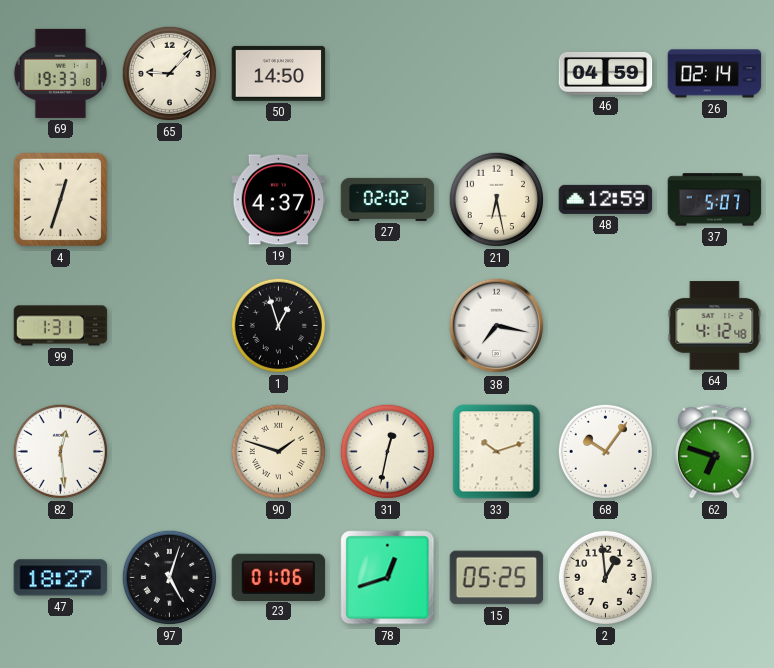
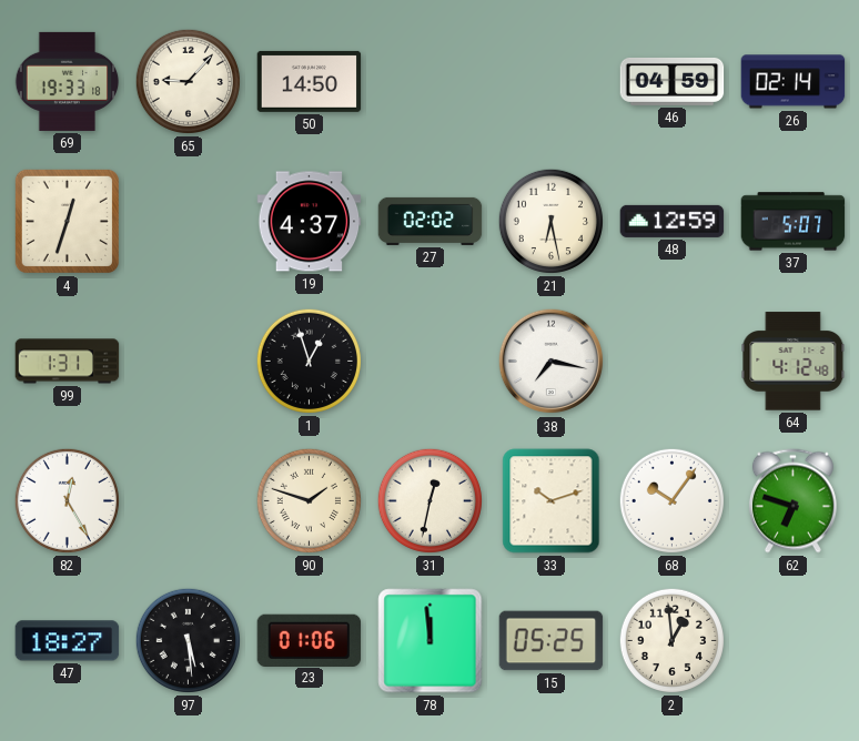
82: 12:29 -> 12:25 (67, 500)
97: 5:03 -> 5:29 (188, 640)
78: 12:42 -> 11:59 (431, 641)
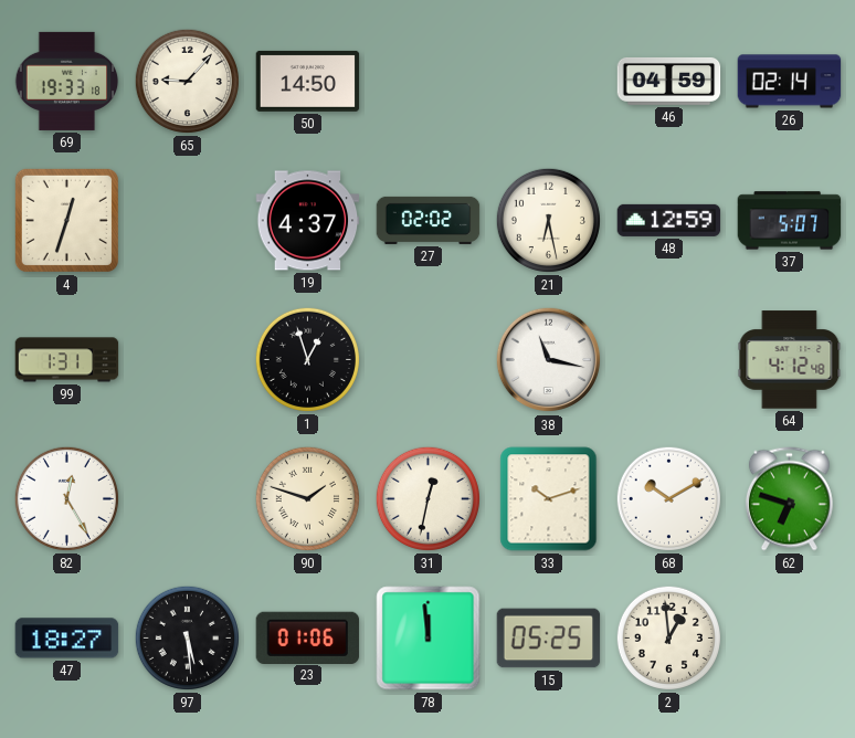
38: 7:17 -> 11:17 (549, 360)
68: 10:06 -> 10:10 (668, 498)
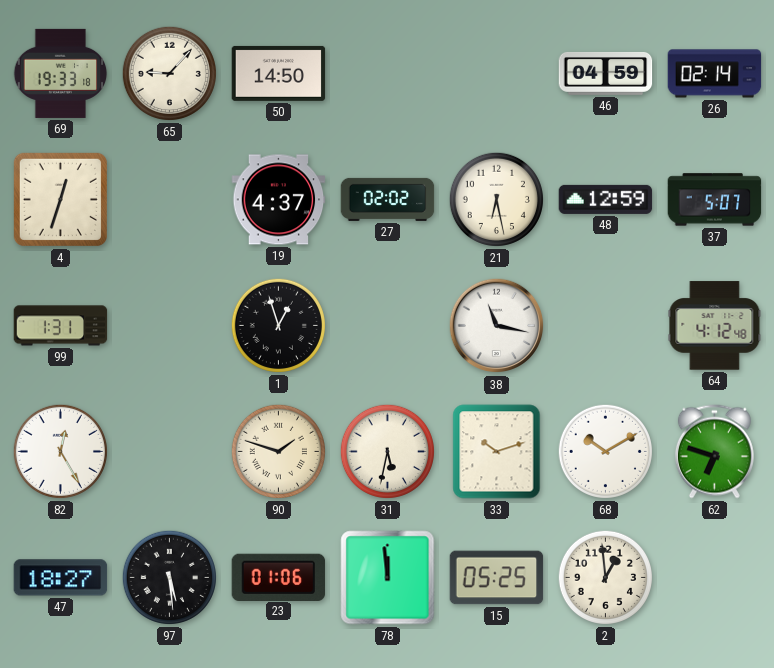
31: 12:32 -> 5:32 (387, 451)
